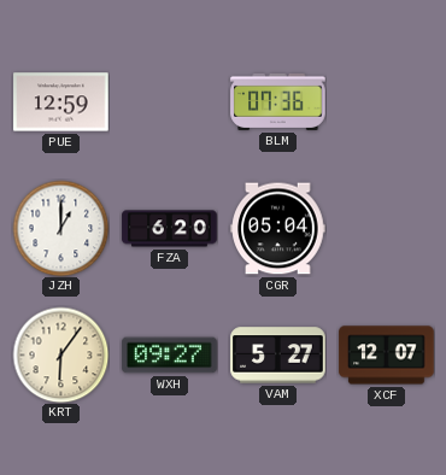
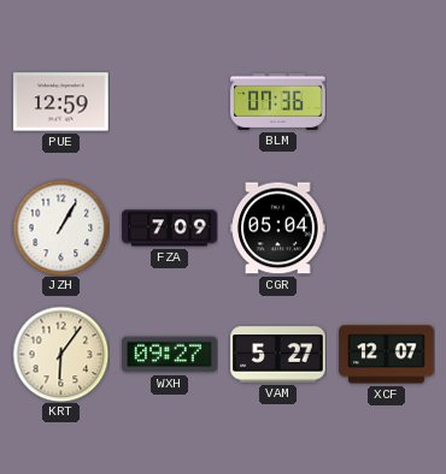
JZH: 1:00 -> 1:05 (60, 227)
FZA: 6:20 -> 7:09 (170, 229)
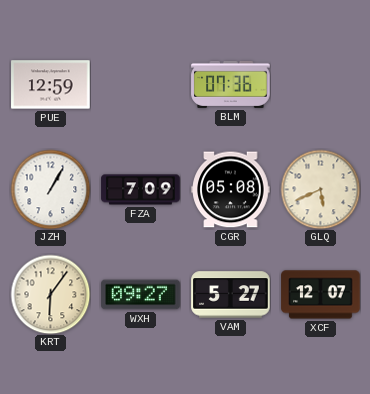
CGR: 05:04 -> 05:08 (231, 190)
GLQ: none -> 5:41 (320, 189)
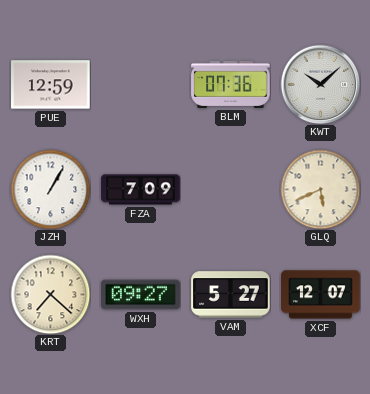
KWT: none -> 10:08 (320, 84)
CGR: 05:08 -> none (231, 190)
KRT: 6:06 -> 7:22 (50, 294)
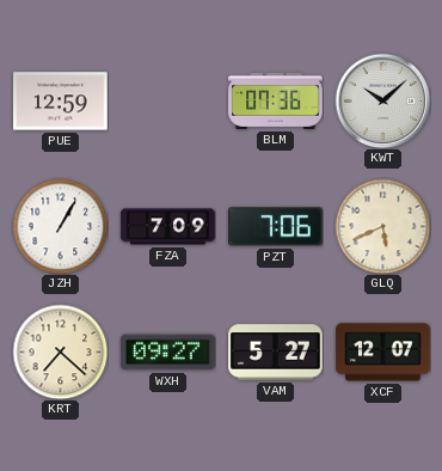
PZT: none -> 7:06 (276, 227)
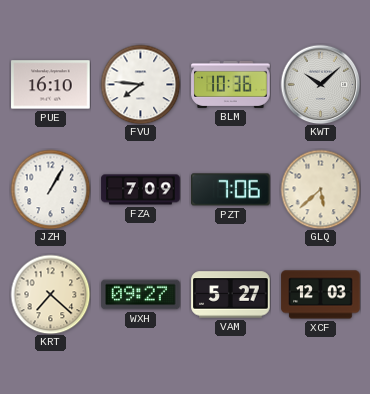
PUE: 12:59 -> 16:10 (51, 85)
FVU: none -> 7:46 (140, 84)
BLM: 07:36 -> 10:36 (231, 84)
GLQ: 5:41 -> 5:38 (320, 189)
XCF: 12:07 -> 12:03 (321, 295)
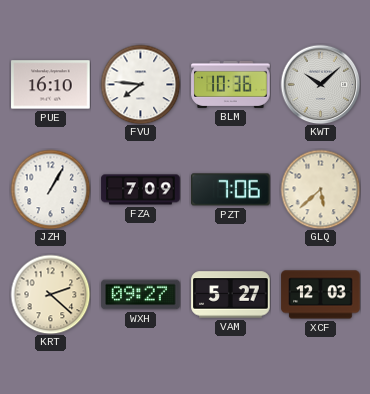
KRT: 7:22 -> 2:22 (50, 294)
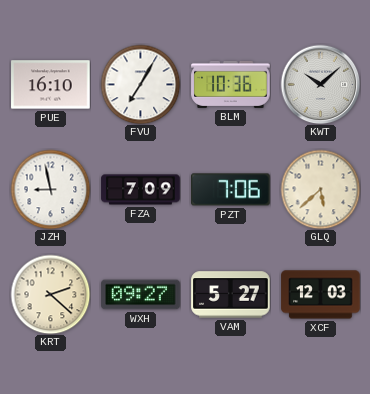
FVU: 7:46 -> 7:05 (140, 84)
JZH: 1:05 -> 8:58 (50, 189)
